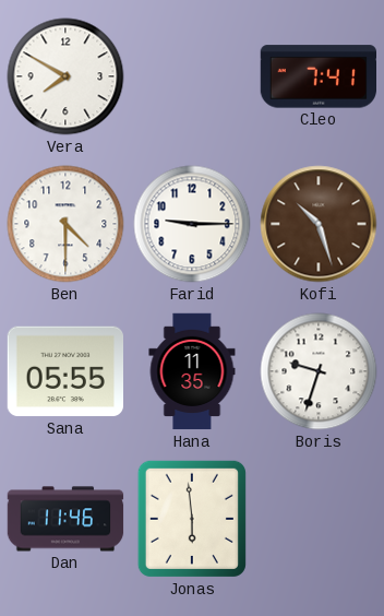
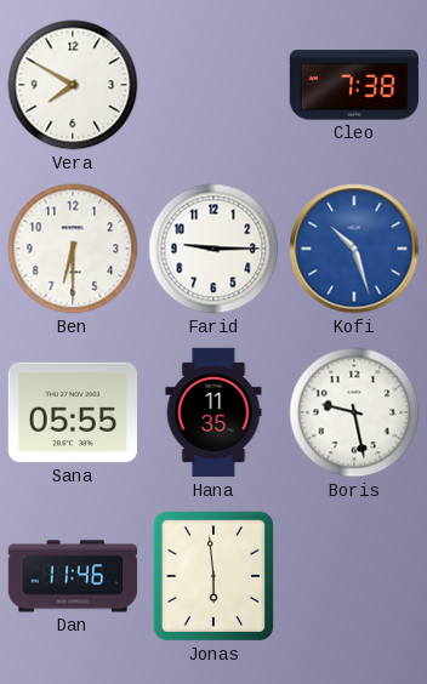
Cleo: 7:41 -> 7:38 (353, 85)
Ben: 4:30 -> 6:30 (73, 249)
Kofi dial: brown -> blue (354, 249)
Boris: 9:33 -> 9:28 (354, 412)
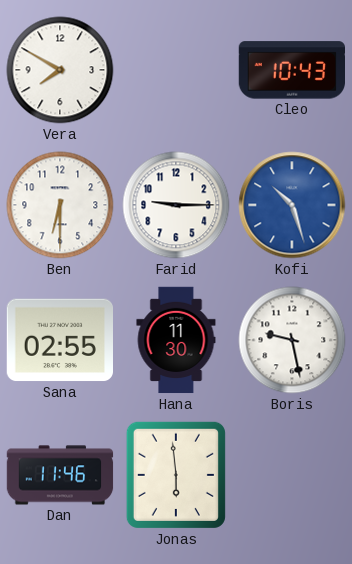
Cleo: 7:38 -> 10:43 (291, 70)
Sana: 05:55 -> 02:55 (59, 340)
Hana: 11:35 -> 11:30 (176, 340)
